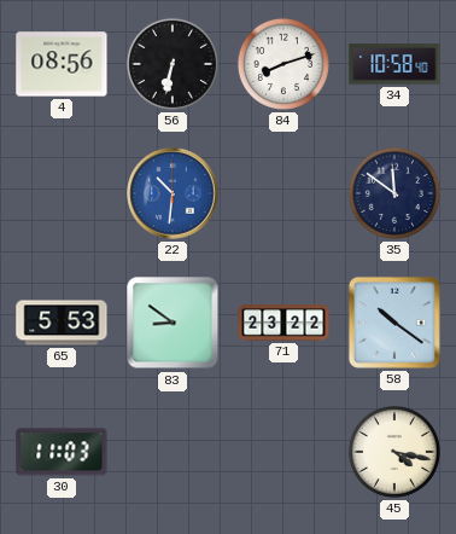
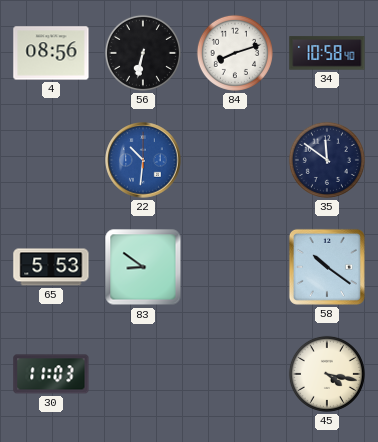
71: 23:22 -> none (283, 323)
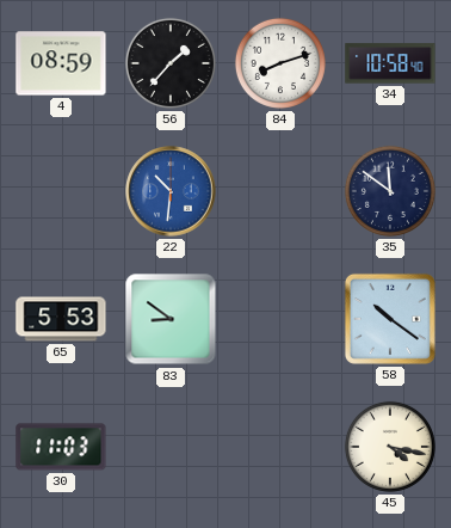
4: 08:56 -> 08:59 (61, 63)
56: 6:32 -> 1:37 (171, 63)
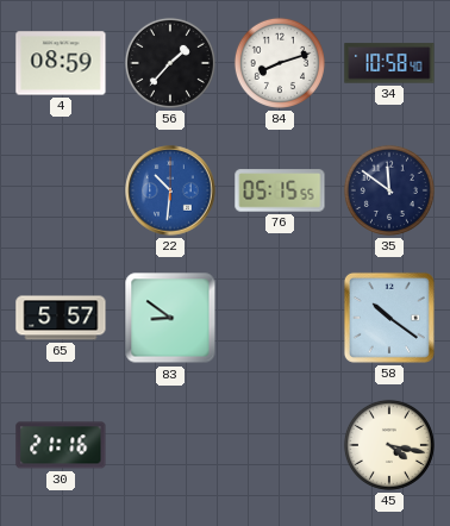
76: none -> 05:15 (280, 190)
65: 5:53 -> 5:57 (61, 318)
30: 11:03 -> 21:16 (61, 445)
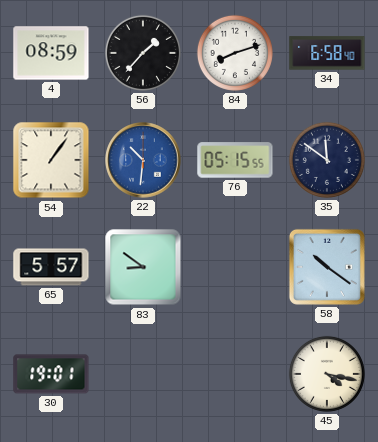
34: 10:58 -> 6:58 (327, 53)
54: none -> 1:06 (51, 160)
30: 21:16 -> 19:01 (51, 374)
